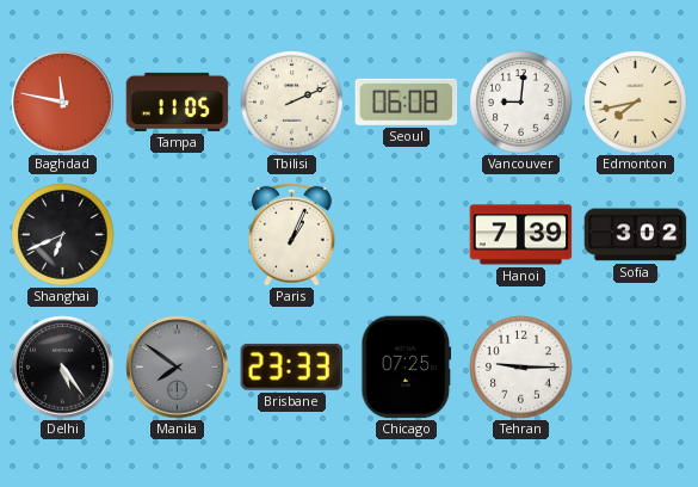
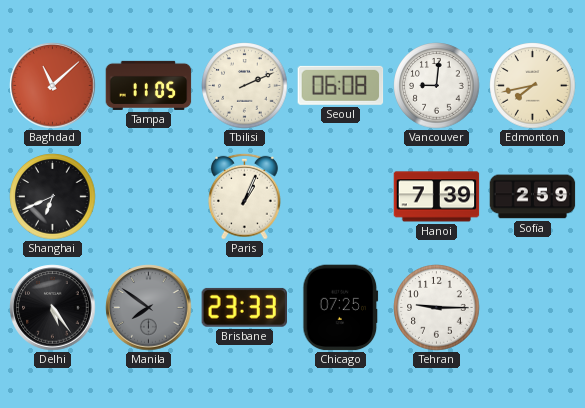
Baghdad: 11:47 -> 11:08 (53, 86)
Sofia: 3:02 -> 2:59 (533, 197)
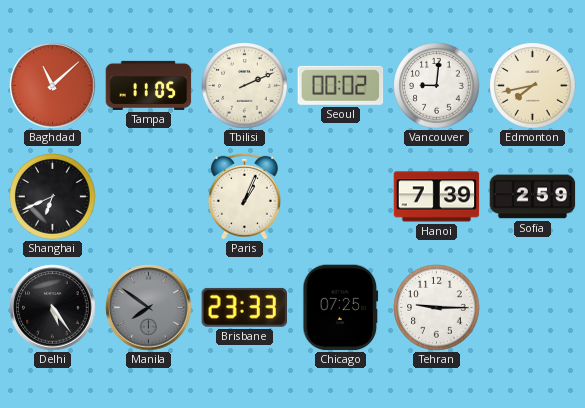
Seoul: 06:08 -> 00:02 (341, 85)
